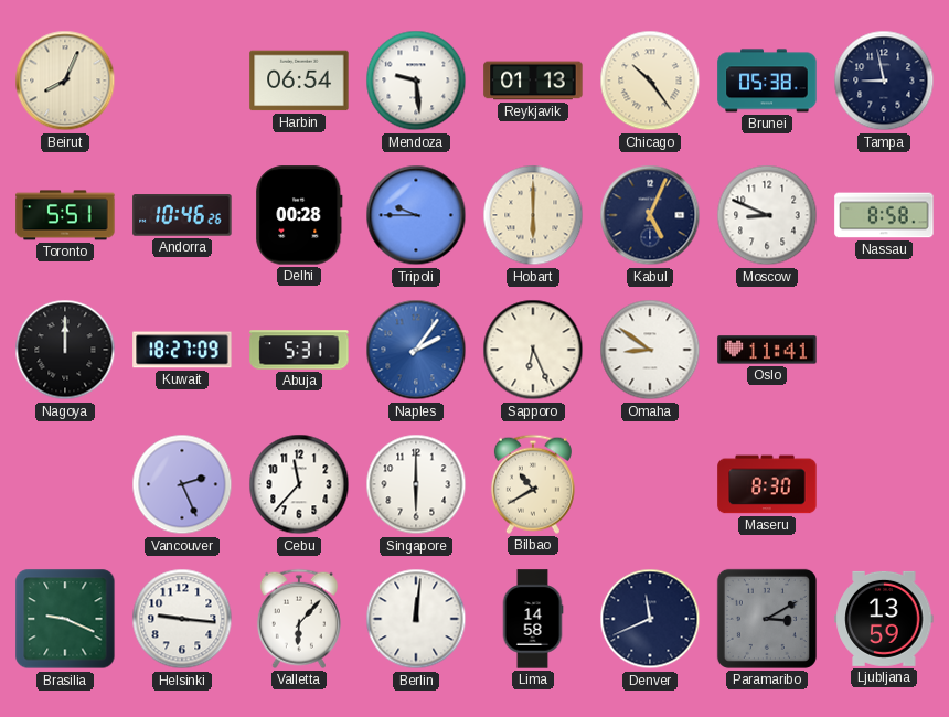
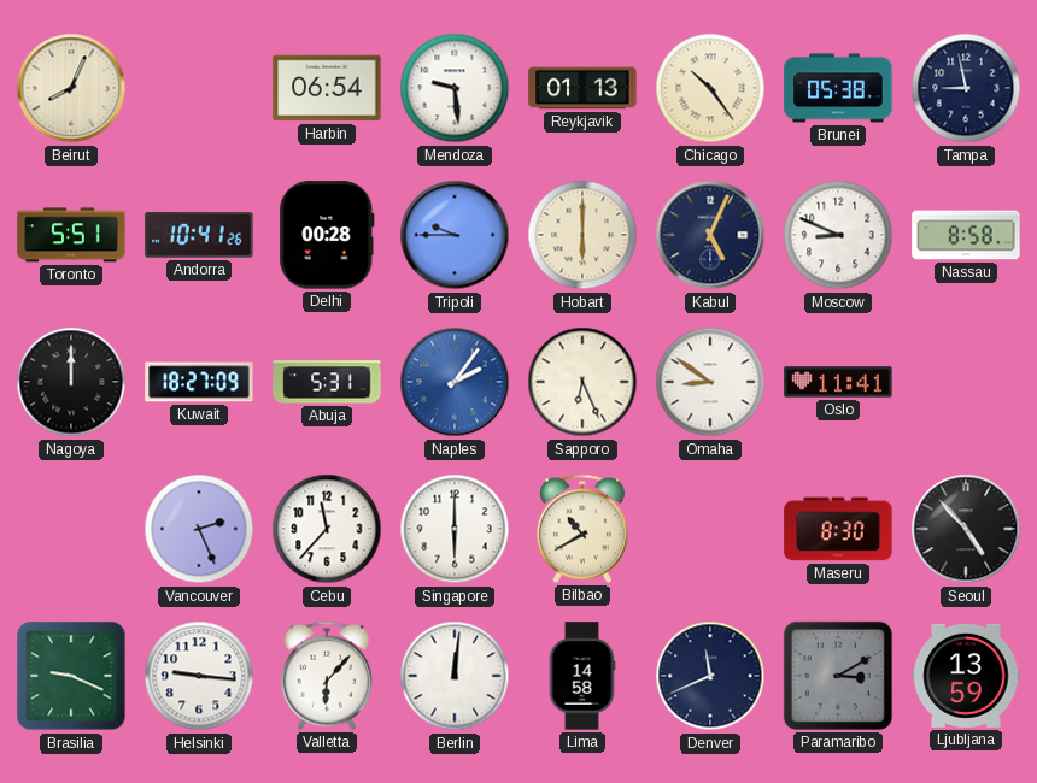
Andorra: 10:46 -> 10:41 (199, 235)
Seoul: none -> 4:53 (966, 529)
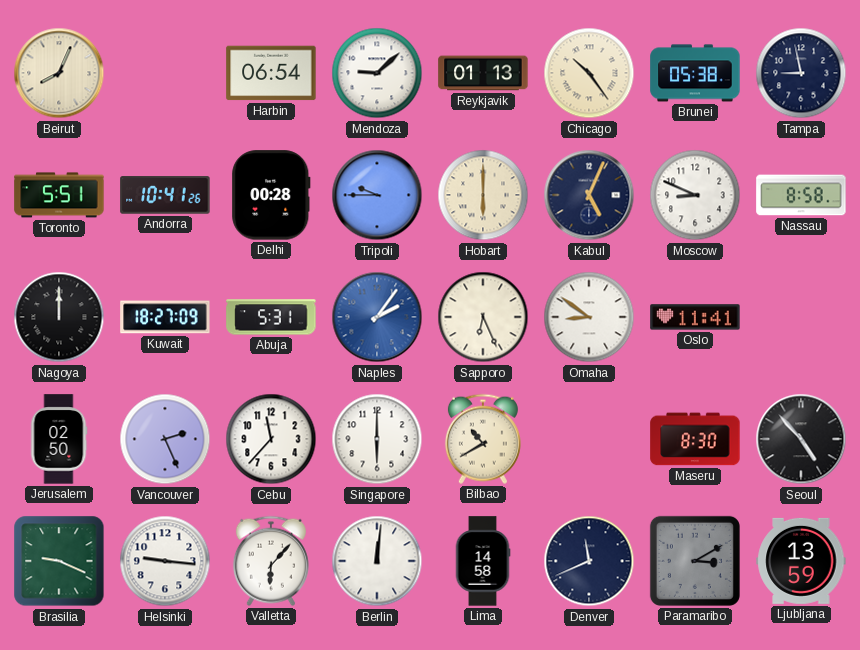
Mendoza: 9:29 -> 9:08 (377, 73)
Jerusalem: none -> 02:50 (59, 439)
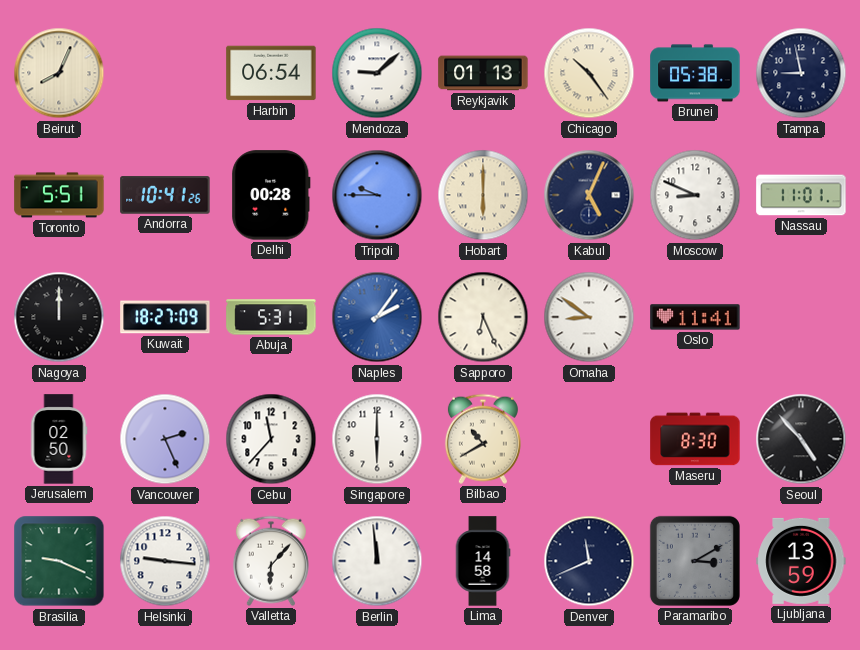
Nassau: 8:58 -> 11:01 (801, 195)
Berlin: 12:01 -> 11:59 (377, 561)
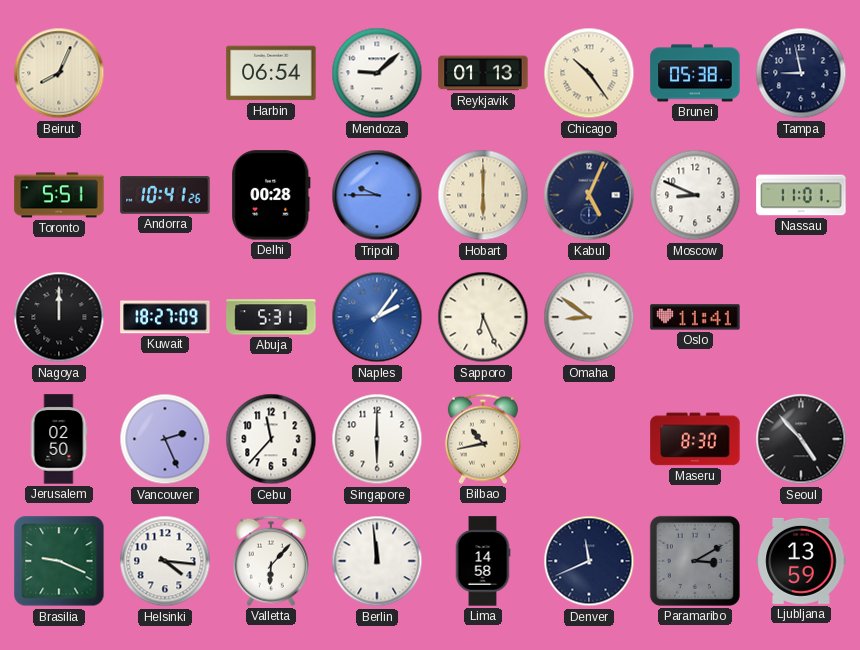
Bilbao: 10:40 -> 10:43 (483, 439)
Helsinki: 9:16 -> 4:16 (165, 561)
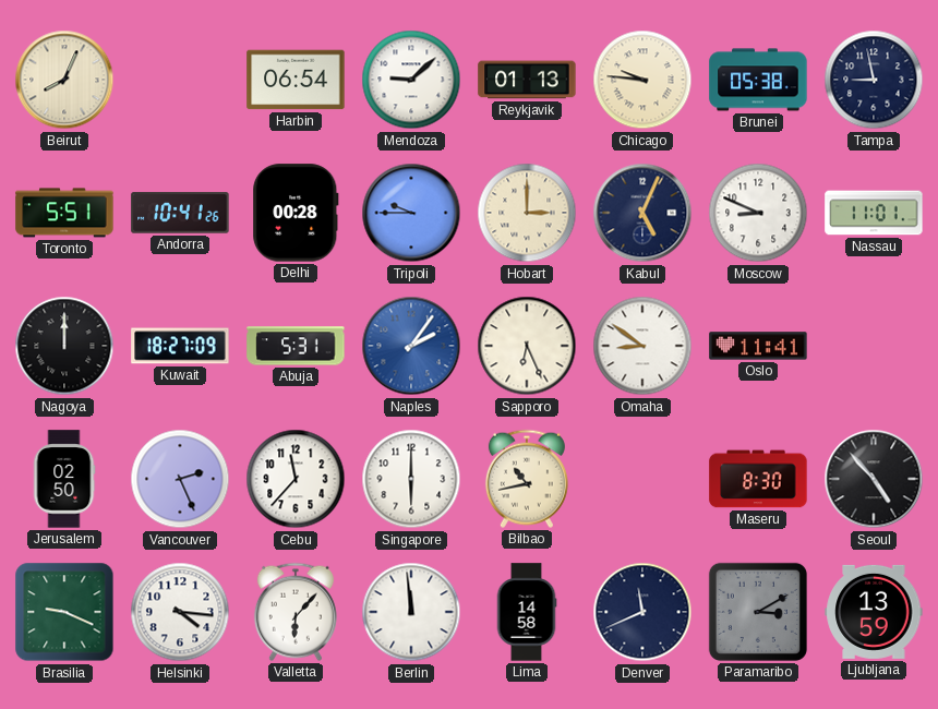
Chicago: 10:24 -> 9:46 (642, 80)
Hobart: 6:00 -> 3:00 (527, 213)
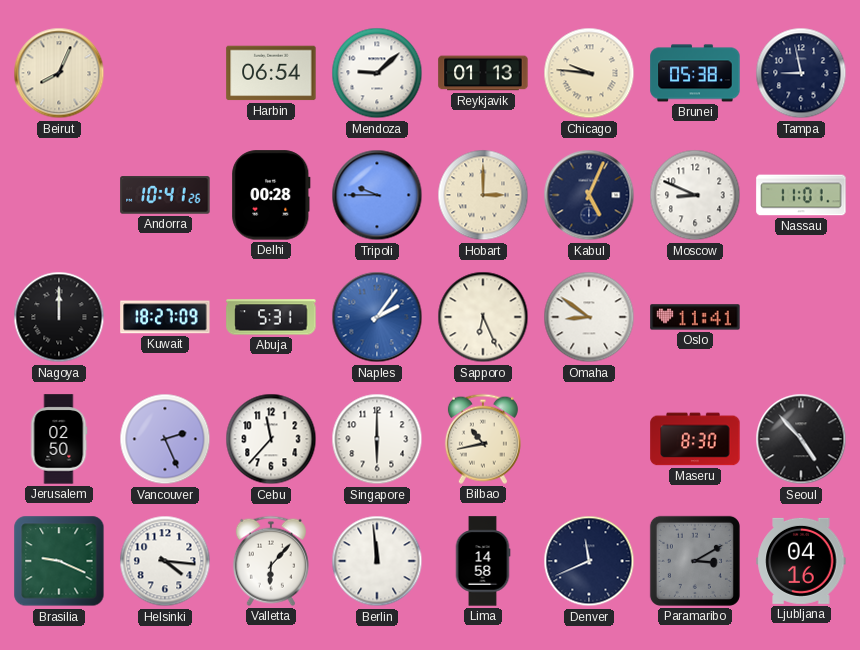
Toronto: 5:51 -> none (64, 213)
Ljubljana: 13:59 -> 04:16 (801, 561)
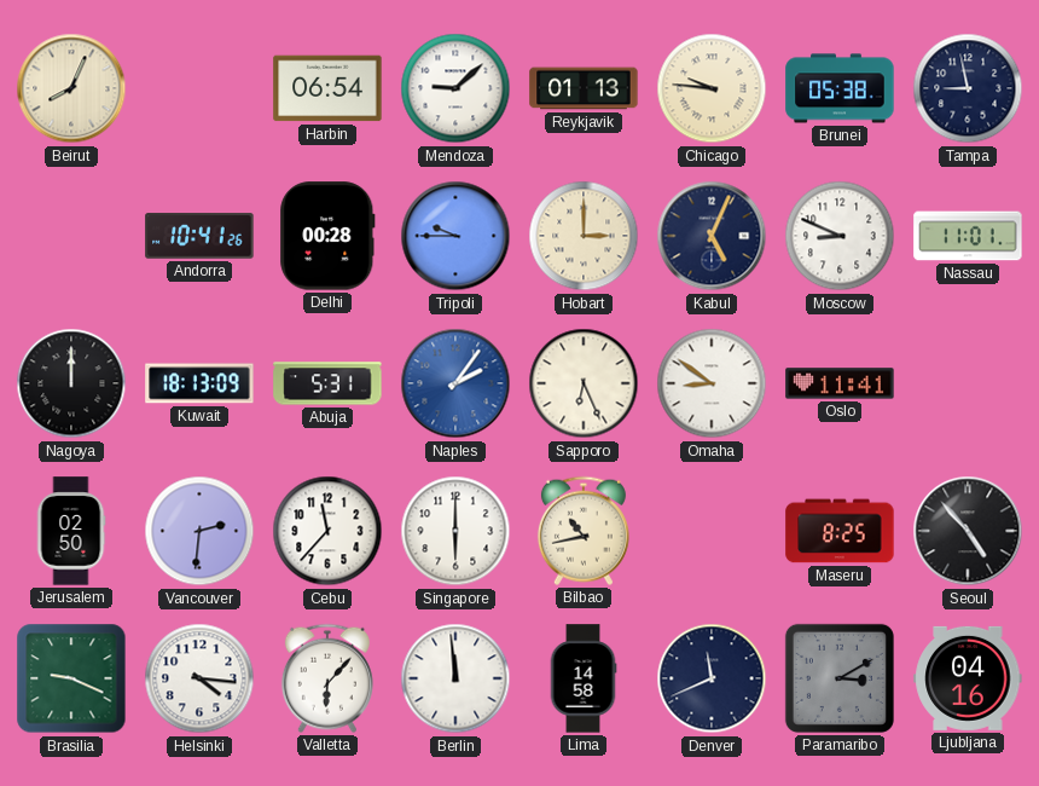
Kuwait: 18:27 -> 18:13 (199, 383)
Vancouver: 2:26 -> 2:31 (199, 531)
Maseru: 8:30 -> 8:25 (840, 531)
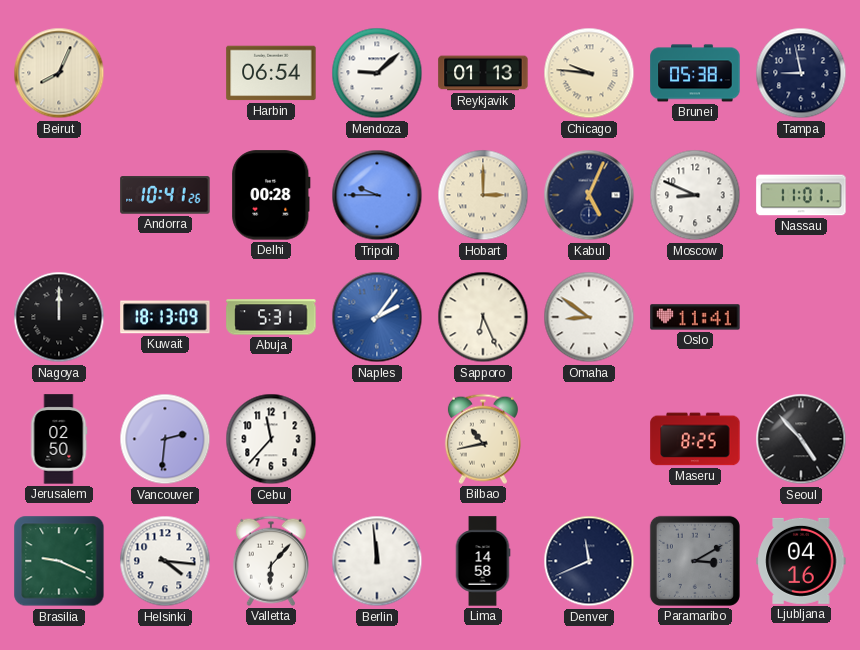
Singapore: 6:00 -> none (455, 531)
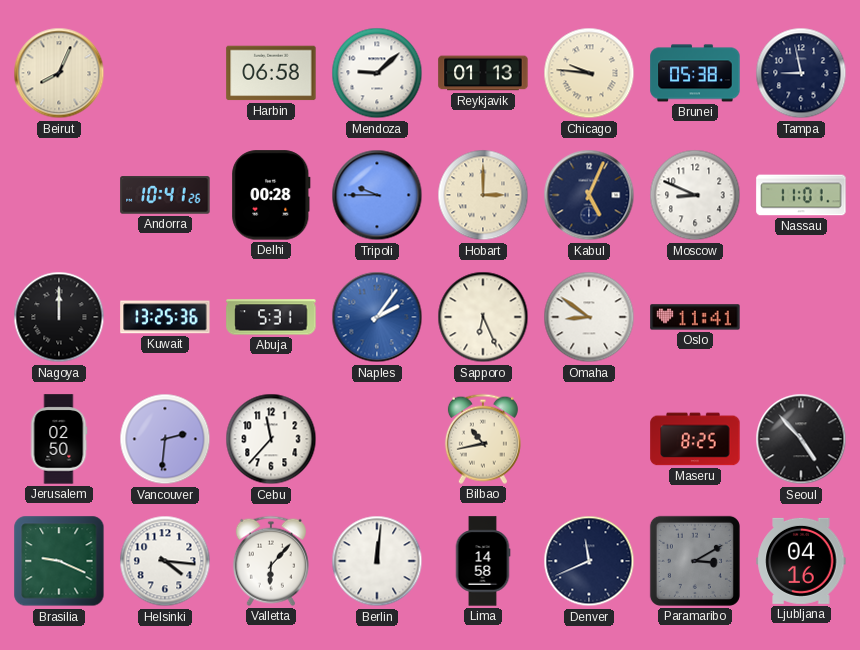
Harbin: 06:54 -> 06:58 (271, 73)
Kuwait: 18:13 -> 13:25 (165, 317)
Berlin: 11:59 -> 12:01 (377, 561)
